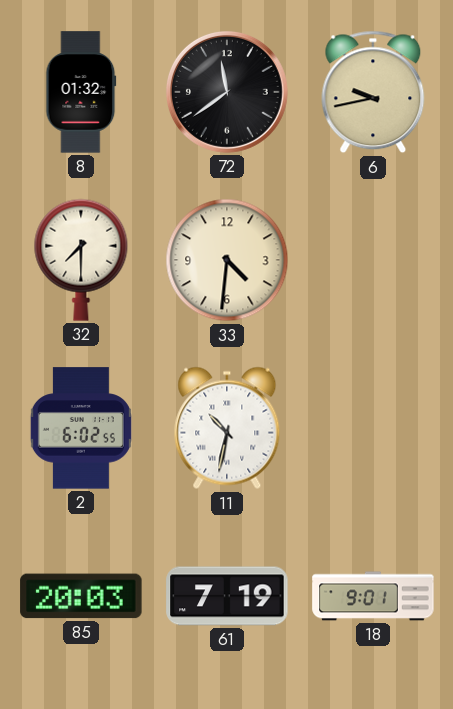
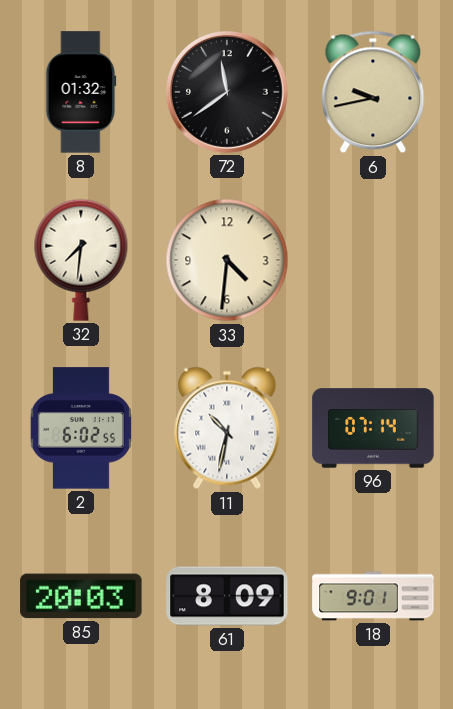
32: 7:30 -> 7:31 (81, 260)
96: none -> 07:14 (373, 428)
61: 7:19 -> 8:09 (227, 596)
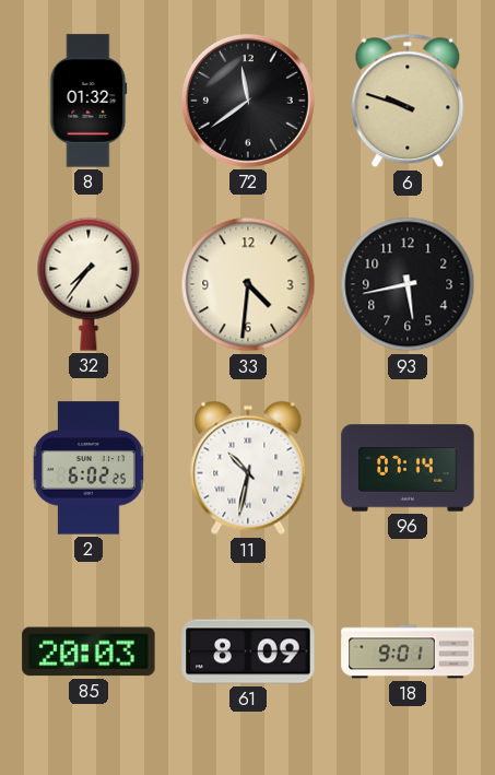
6: 9:43 -> 9:48 (408, 101)
32: 7:31 -> 7:36 (89, 284)
93: none -> 5:43 (408, 284)
2: 6:02:55 -> 6:02:25 (89, 468)
